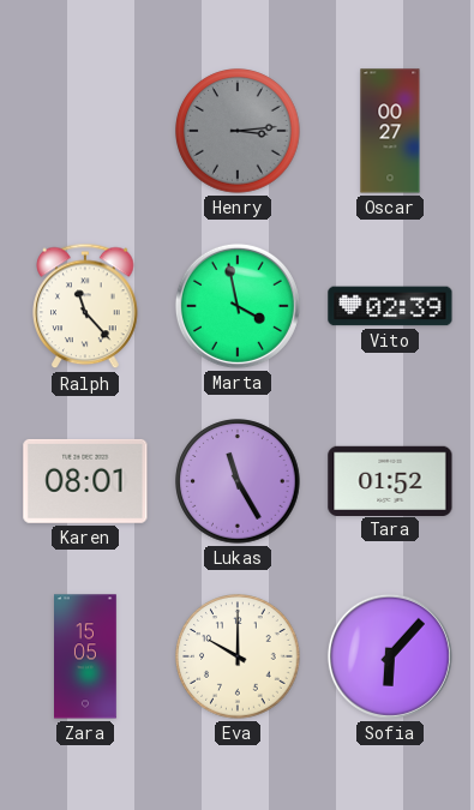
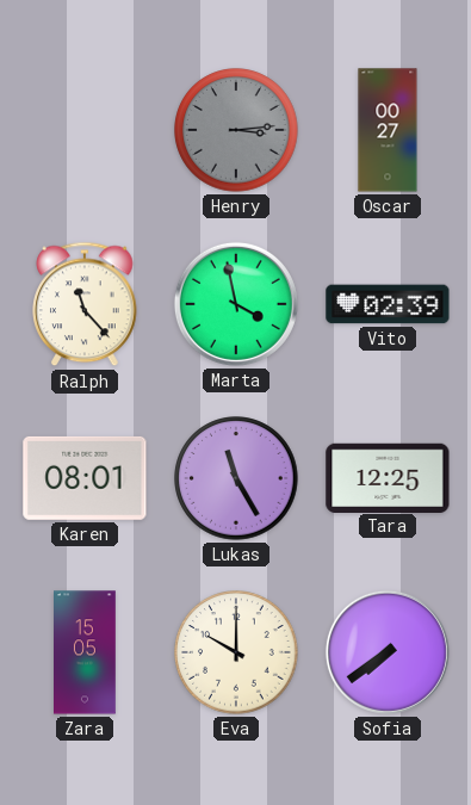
Tara: 01:52 -> 12:25 (388, 477)
Sofia: 6:07 -> 7:39 (388, 652)
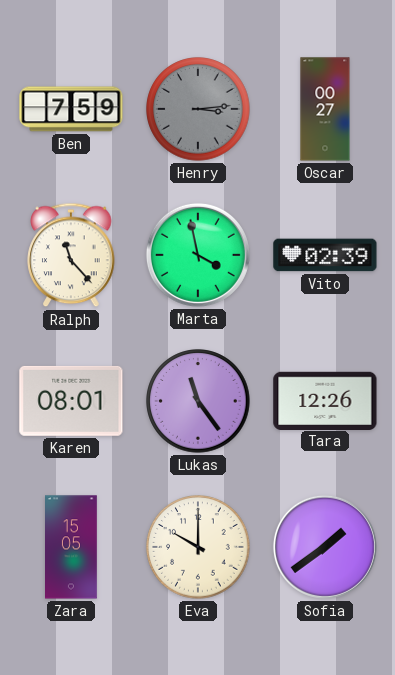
Ben: none -> 7:59 (71, 109)
Lukas: 11:25 -> 11:24 (198, 401)
Tara: 12:25 -> 12:26 (325, 400)
Sofia: 7:39 -> 1:39 (325, 547)
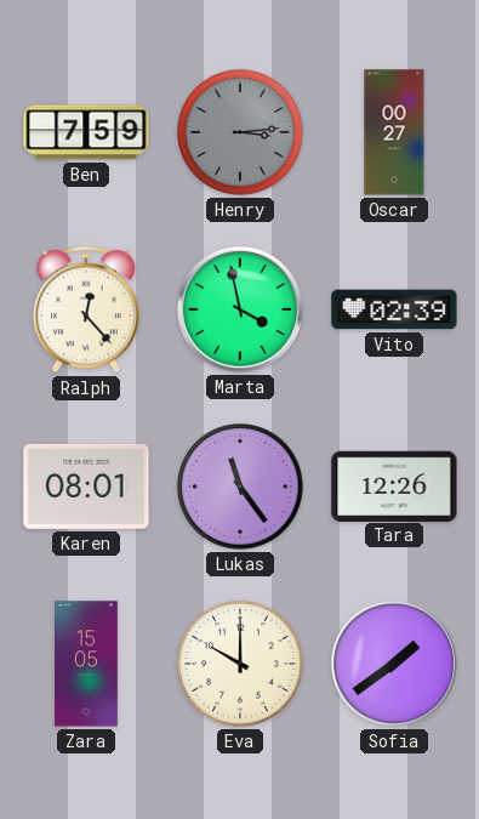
Ralph: 11:23 -> 12:23 (86, 309)
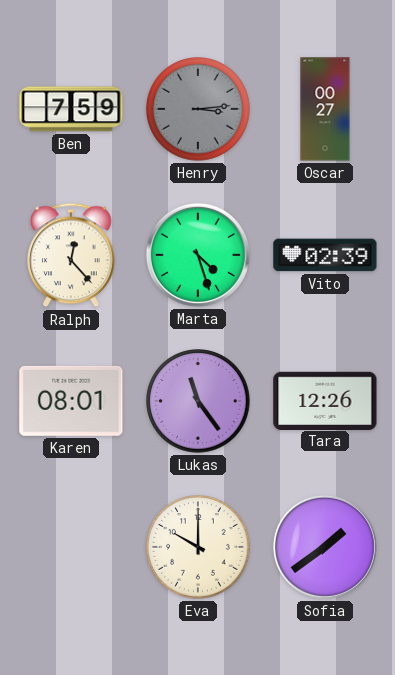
Marta: 3:58 -> 4:27 (198, 255)
Zara: 15:05 -> none (86, 664)
